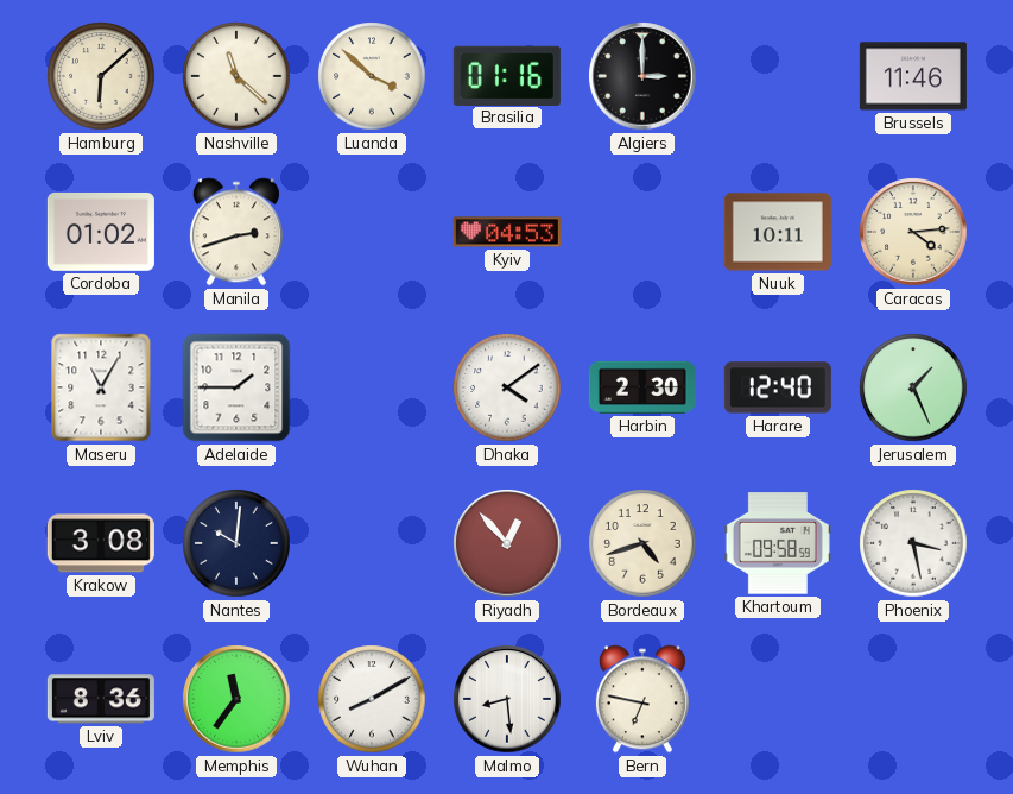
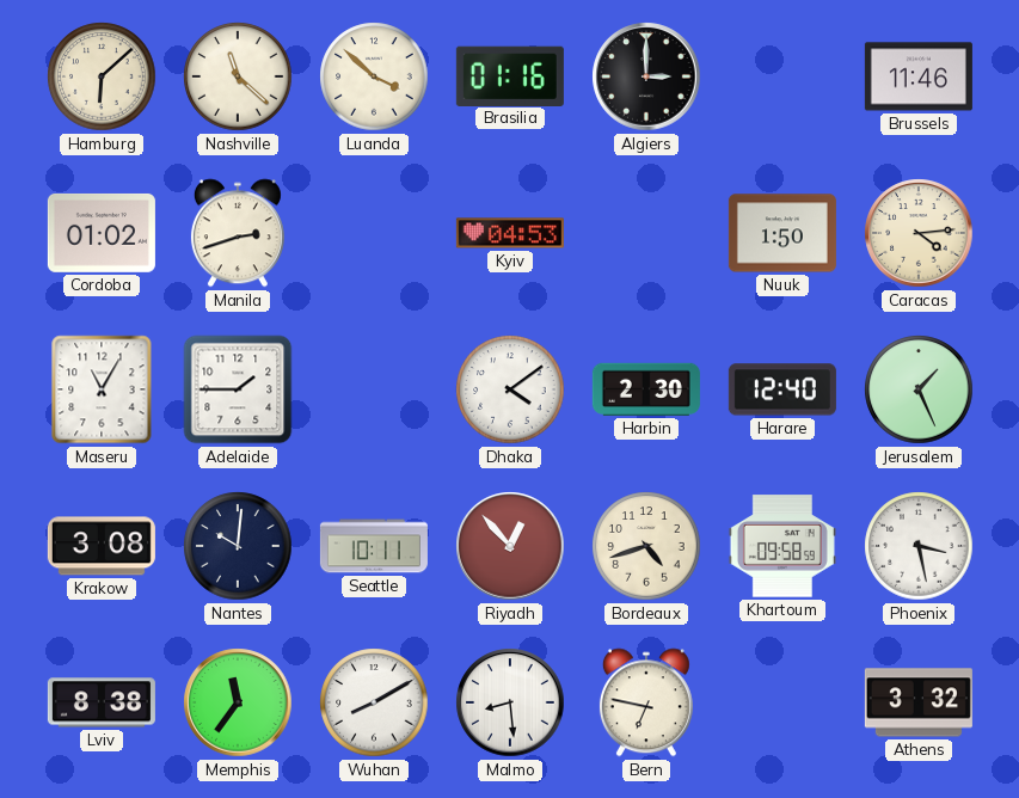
Nuuk: 10:11 -> 1:50 (782, 233)
Seattle: none -> 10:11 (374, 546)
Lviv: 8:36 -> 8:38 (102, 702)
Athens: none -> 3:32 (919, 702)
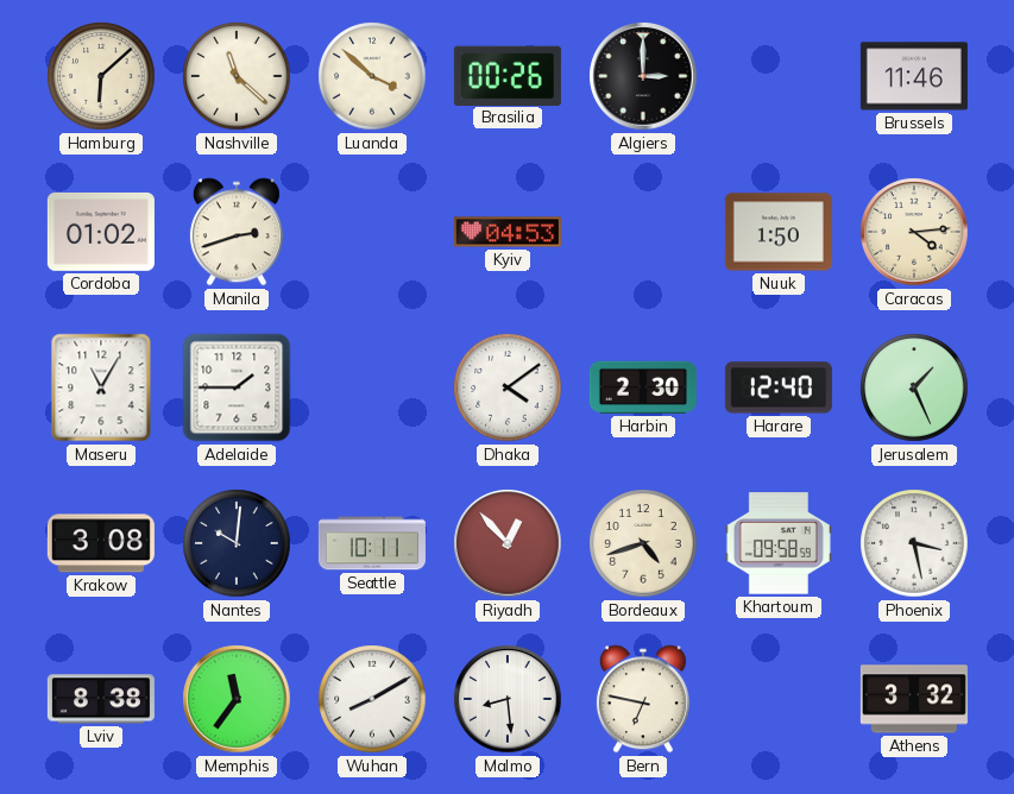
Brasilia: 01:16 -> 00:26 (508, 75)
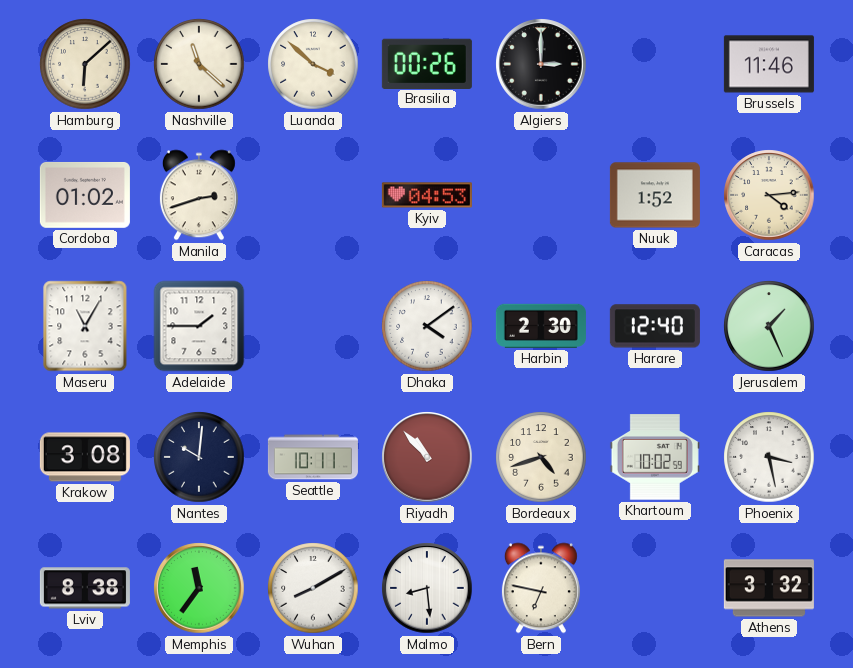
Nuuk: 1:50 -> 1:52 (655, 195)
Riyadh: 12:53 -> 10:53 (427, 457)
Khartoum: 09:58 -> 10:02 (655, 457)
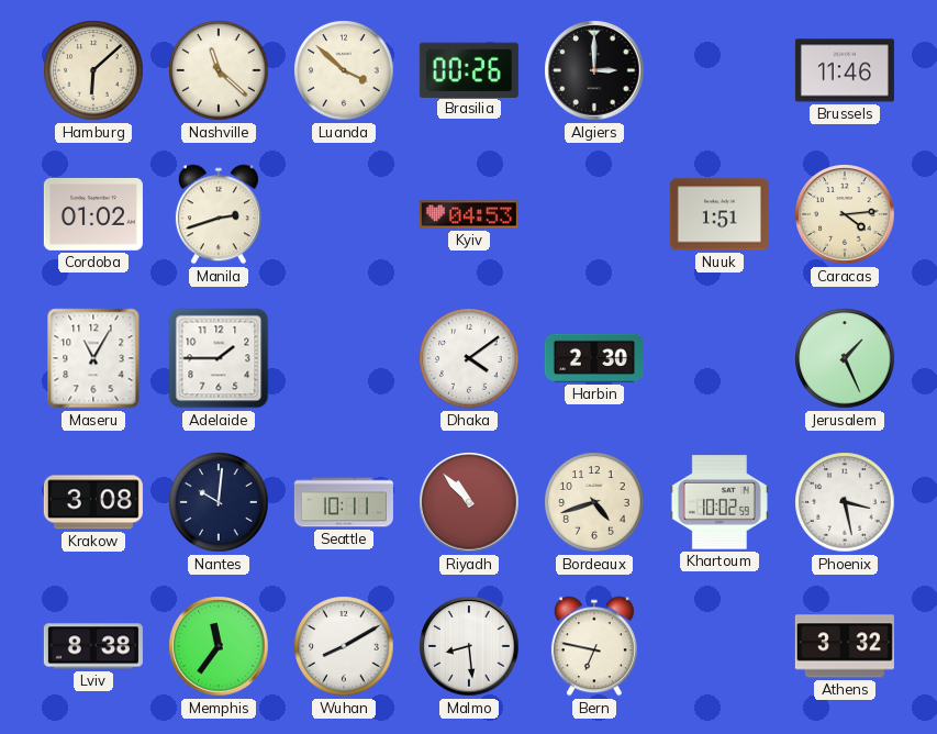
Nuuk: 1:52 -> 1:51 (720, 214)
Harare: 12:40 -> none (655, 326)
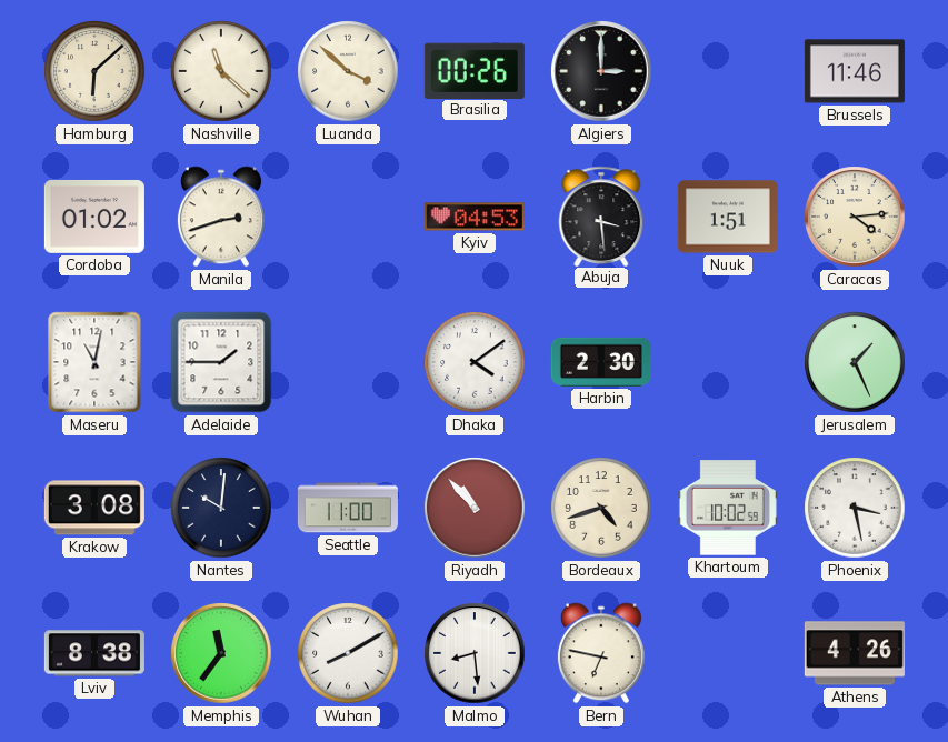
Abuja: none -> 3:29 (601, 215)
Maseru: 11:05 -> 11:02 (94, 362)
Seattle: 10:11 -> 11:00 (348, 508)
Athens: 3:32 -> 4:26 (855, 653)
